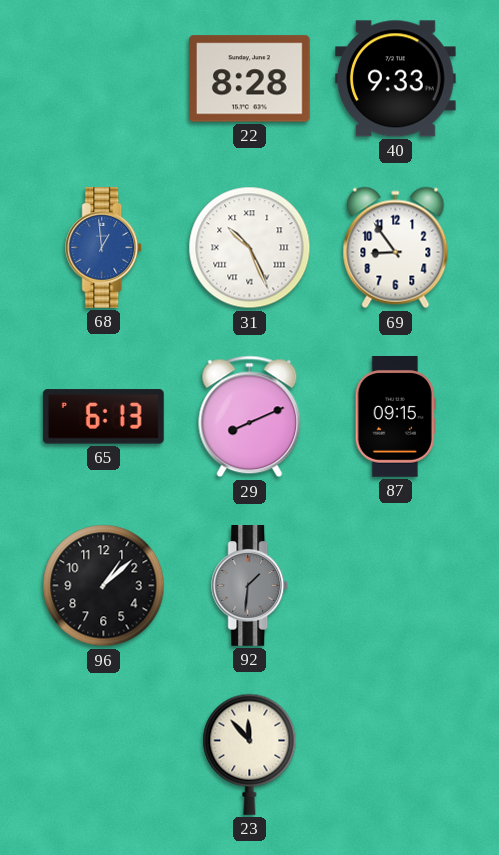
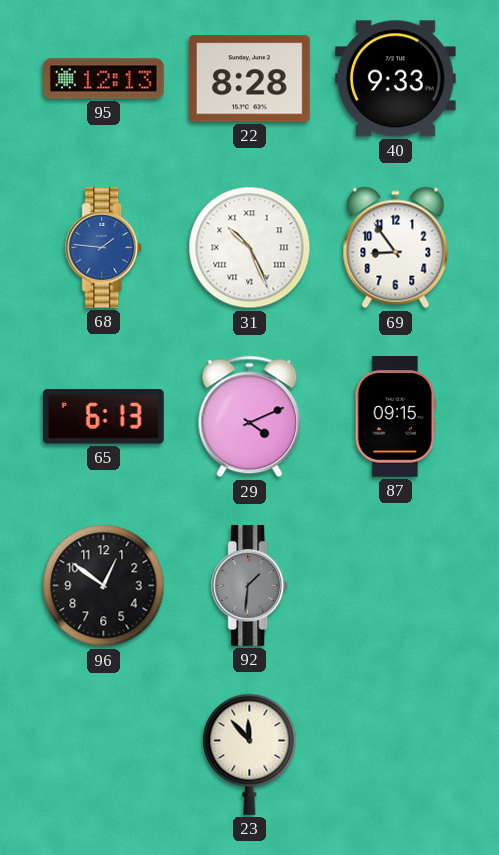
95: none -> 12:13 (104, 79)
68: 12:59 -> 1:46 (104, 248)
29: 8:11 -> 4:11 (250, 417)
96: 1:08 -> 12:51 (104, 586)
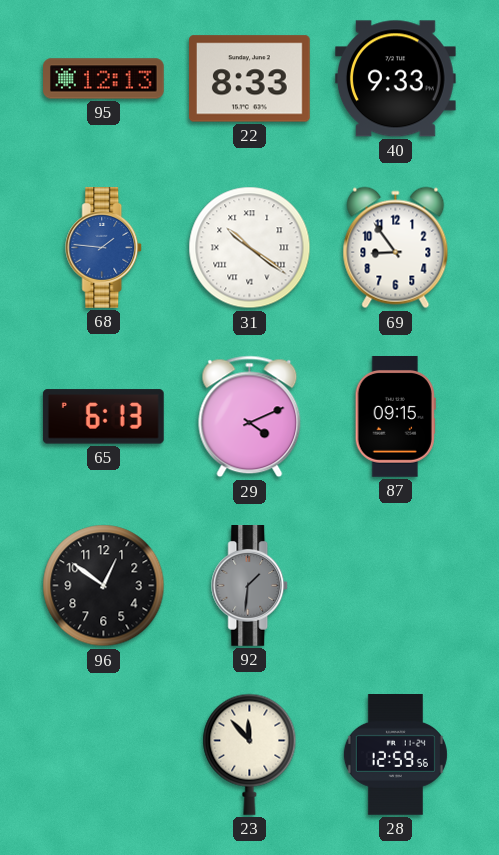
22: 8:28 -> 8:33 (249, 79)
31: 10:26 -> 10:21 (250, 248)
28: none -> 12:59 (395, 755)
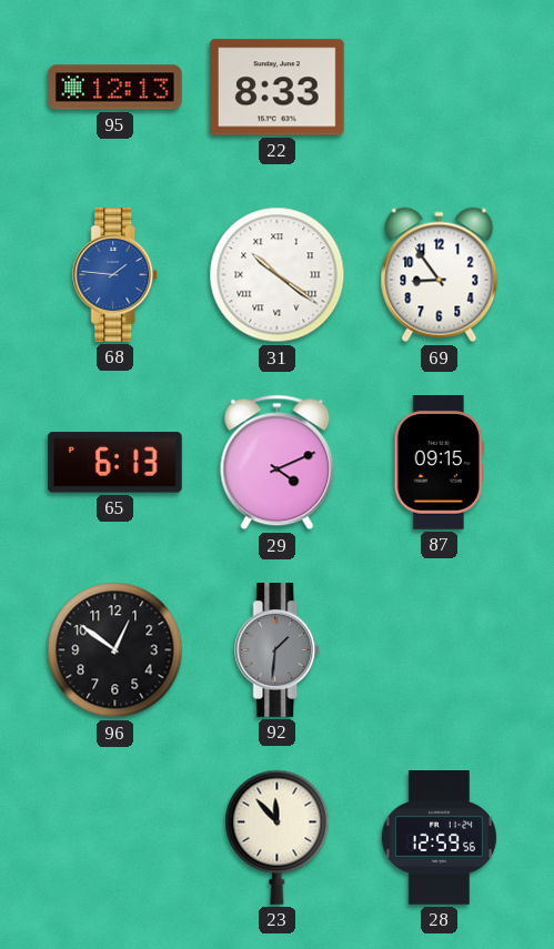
40: 9:33 -> none (395, 79)
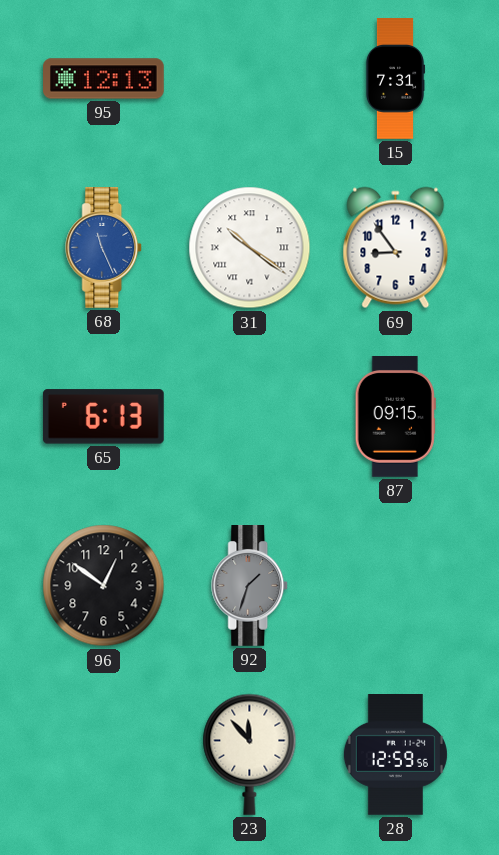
22: 8:33 -> none (276, 88)
15: none -> 7:31 (395, 79)
68: 1:46 -> 11:26 (104, 248)
29: 4:11 -> none (278, 463)
92: 1:31 -> 1:33 (250, 586)
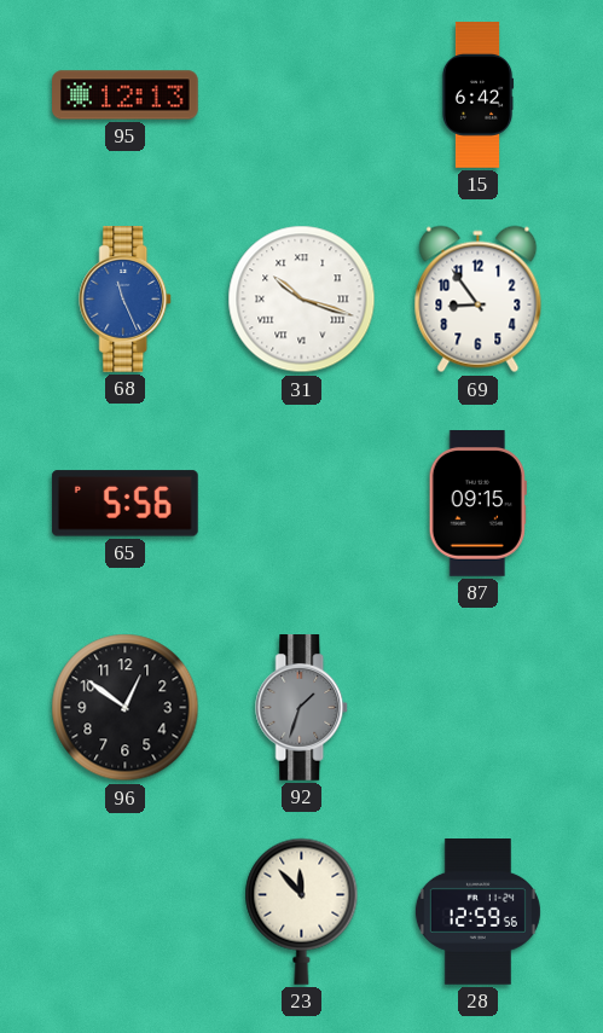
15: 7:31 -> 6:42 (477, 95)
31: 10:21 -> 10:18 (302, 300)
65: 6:13 -> 5:56 (124, 504)
